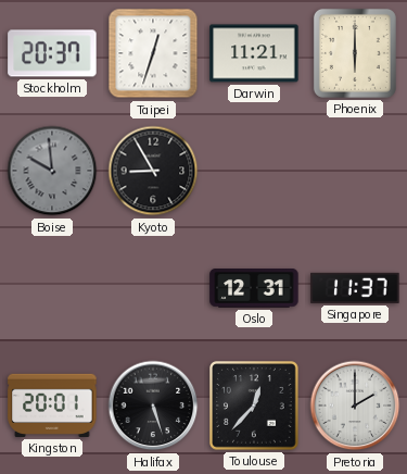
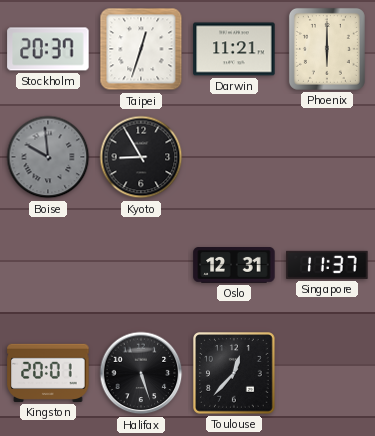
Pretoria: 2:00 -> none (355, 406)
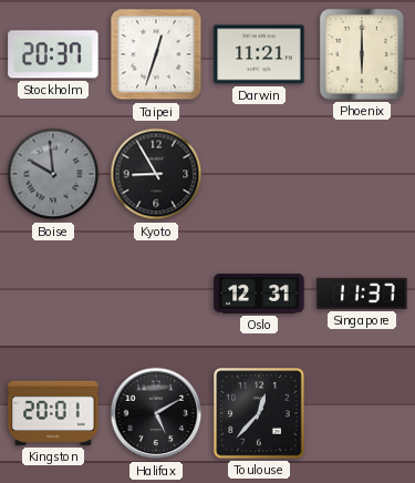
Halifax: 5:27 -> 5:10 (156, 413)
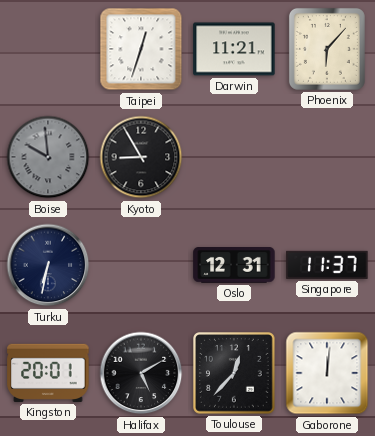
Stockholm: 20:37 -> none (53, 54)
Phoenix: 6:00 -> 6:07 (327, 49)
Turku: none -> 6:32 (48, 265)
Gaborone: none -> 12:01 (327, 373)
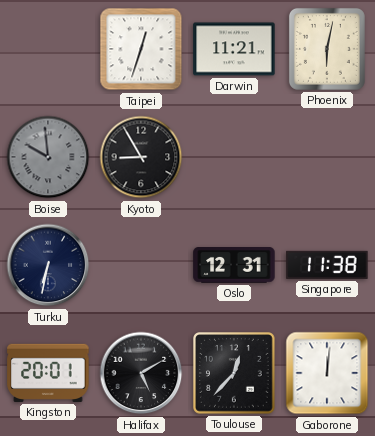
Phoenix: 6:07 -> 6:02 (327, 49)
Singapore: 11:37 -> 11:38 (327, 265)
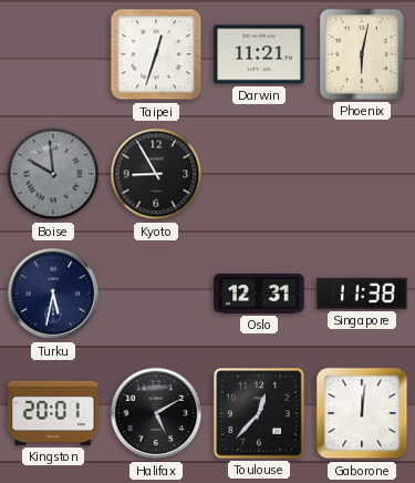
Turku: 6:32 -> 5:32 (53, 294)
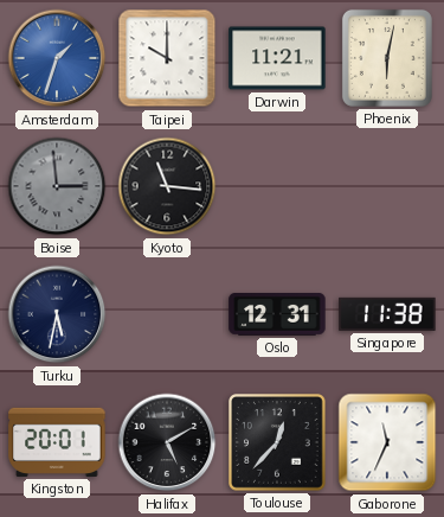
Amsterdam: none -> 1:33 (57, 58)
Taipei: 12:33 -> 10:00 (167, 58)
Boise: 9:59 -> 2:59 (57, 186)
Kyoto: 8:55 -> 11:16 (167, 186)
Gaborone: 12:01 -> 11:34 (387, 442)
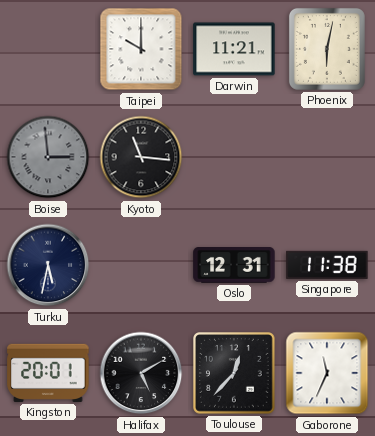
Amsterdam: 1:33 -> none (57, 58)
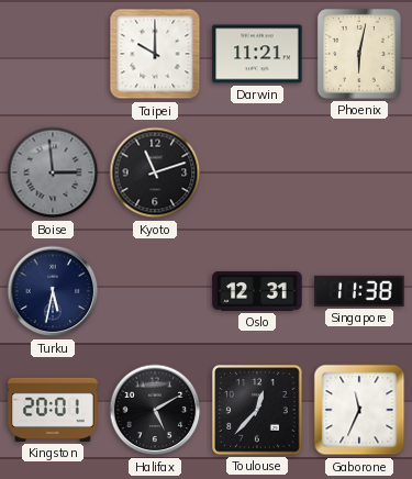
Kyoto: 11:16 -> 11:12 (155, 172)
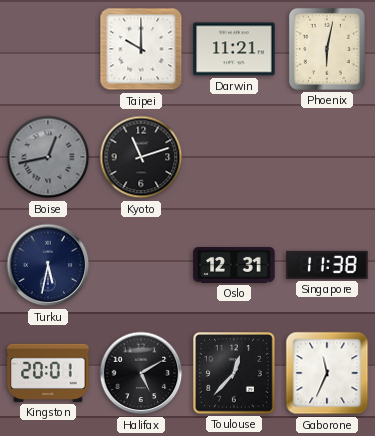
Boise: 2:59 -> 12:43 (48, 157)
